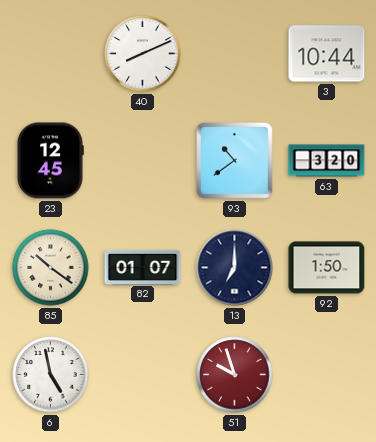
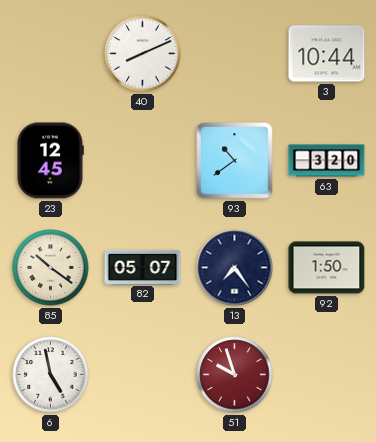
82: 01:07 -> 05:07 (143, 267)
13: 7:00 -> 7:24 (235, 268)
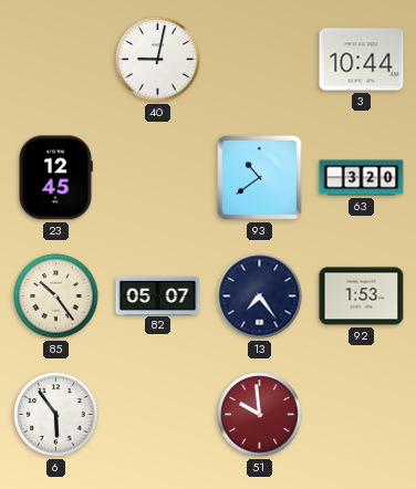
40: 8:11 -> 9:02 (158, 60)
85: 10:21 -> 10:24 (56, 296)
92: 1:50 -> 1:53 (362, 296)
6: 4:58 -> 5:54 (56, 415)
51: 9:57 -> 9:59 (260, 415)
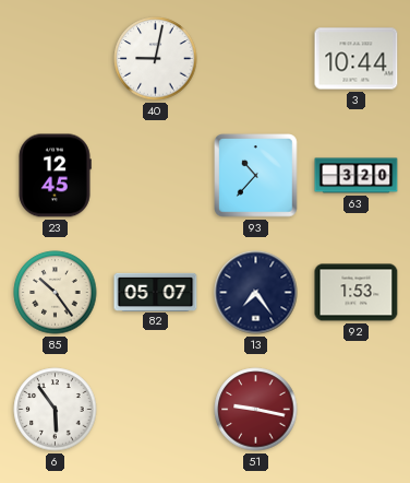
93: 10:39 -> 10:37 (256, 176)
51: 9:59 -> 9:17 (256, 410)
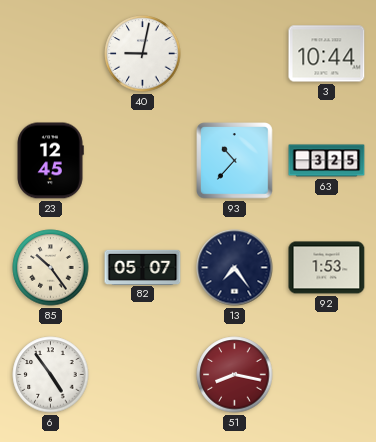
63: 3:20 -> 3:25 (327, 161)
6: 5:54 -> 4:54 (51, 375)
51: 9:17 -> 8:17 (235, 375)
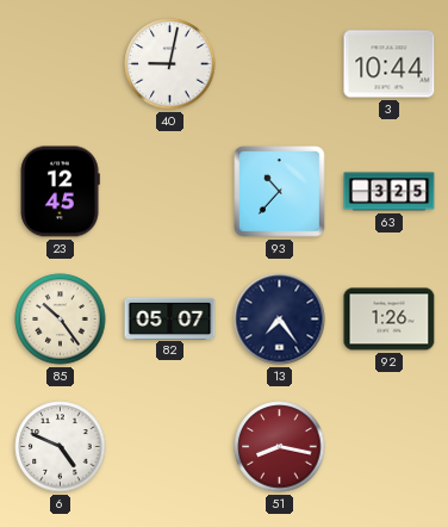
92: 1:53 -> 1:26 (390, 320)
6: 4:54 -> 4:49 (61, 447)
